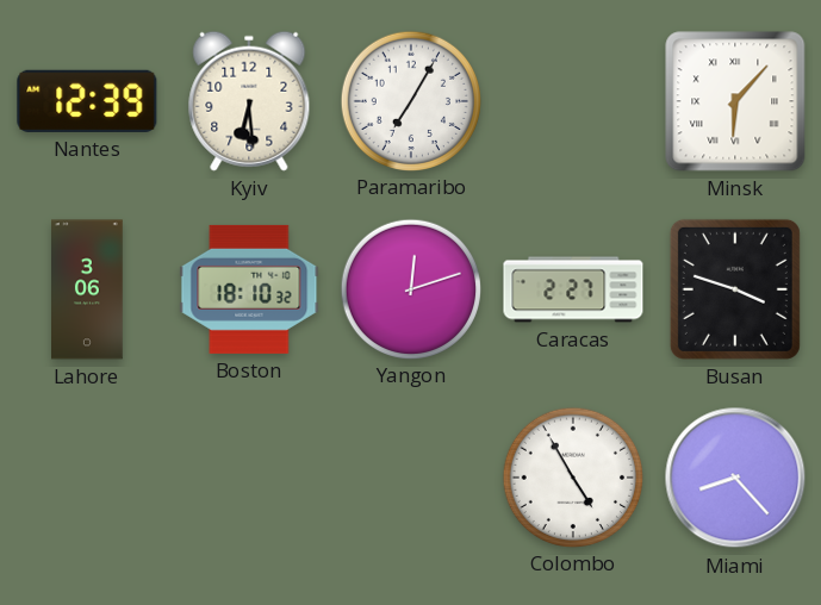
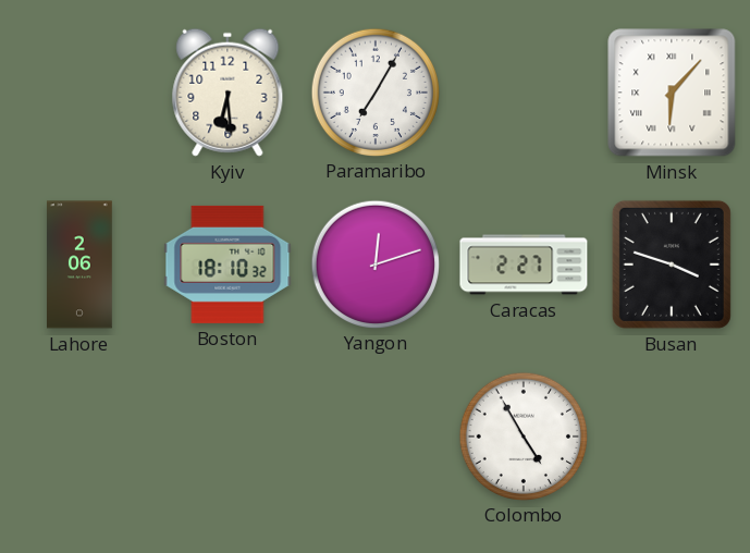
Nantes: 12:39 -> none (87, 101)
Lahore: 3:06 -> 2:06 (81, 265)
Miami: 8:23 -> none (735, 478)
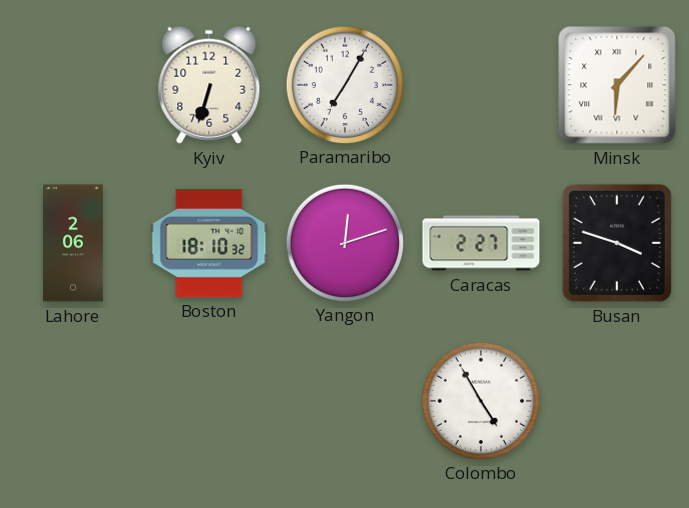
Kyiv: 6:29 -> 6:33 (209, 85)
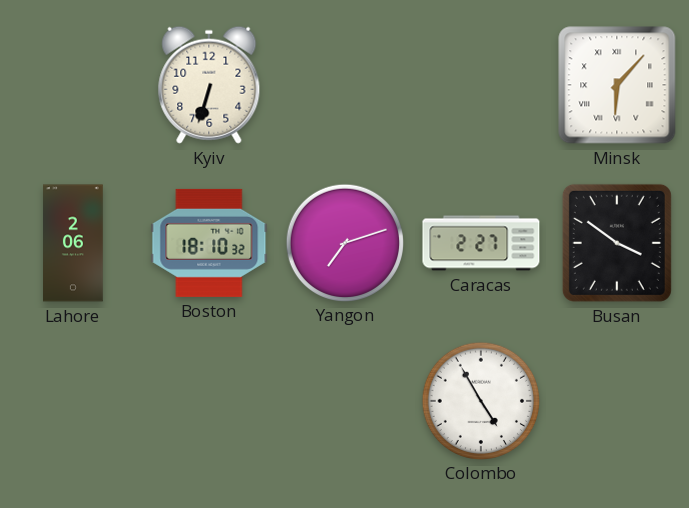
Paramaribo: 7:05 -> none (344, 84)
Yangon: 12:12 -> 7:12 (344, 242)
Busan: 3:48 -> 3:51 (617, 243)
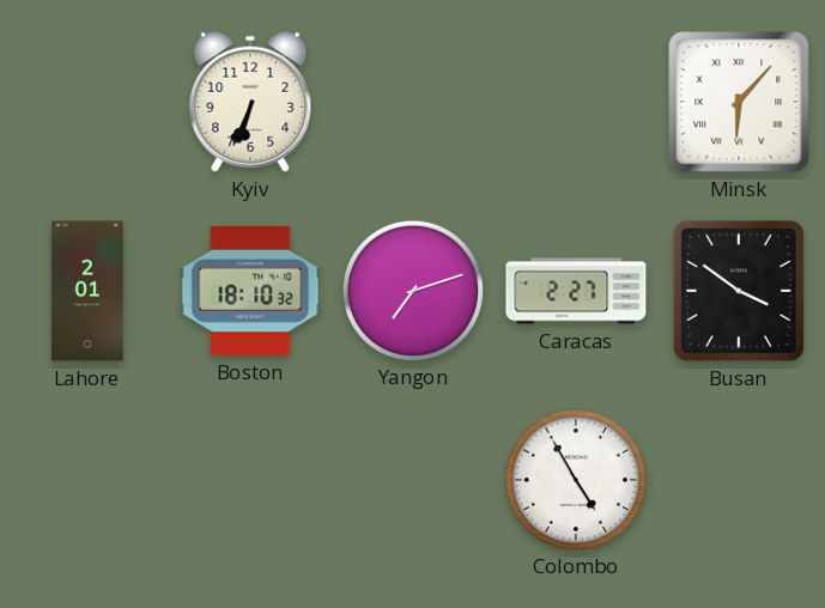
Kyiv: 6:33 -> 6:34 (250, 102)
Lahore: 2:06 -> 2:01 (89, 291)
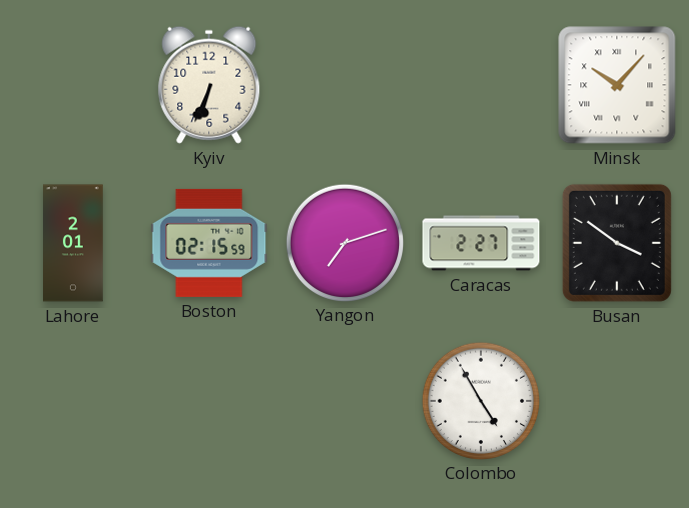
Minsk: 6:07 -> 10:07 (617, 85)
Boston: 18:10 -> 02:15 (209, 243)
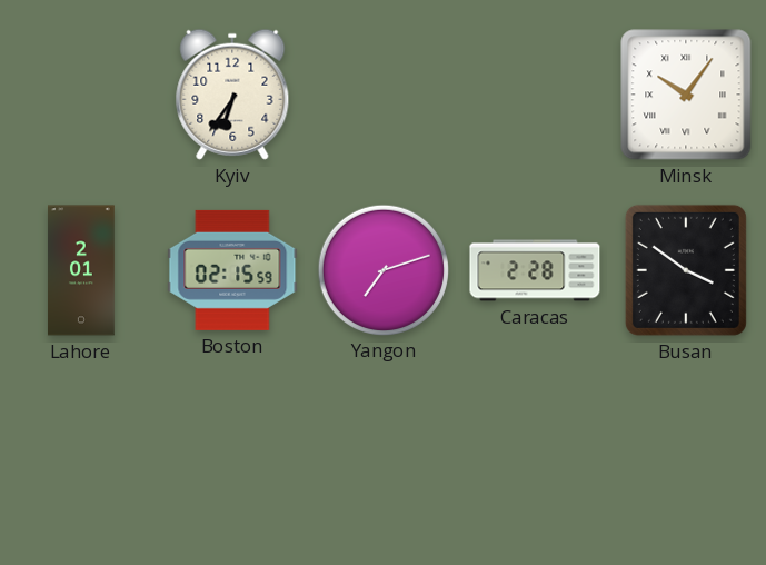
Kyiv: 6:34 -> 6:36 (232, 95)
Minsk: 10:07 -> 10:06 (686, 95)
Caracas: 2:27 -> 2:28 (535, 270)
Colombo: 4:55 -> none (480, 400)
